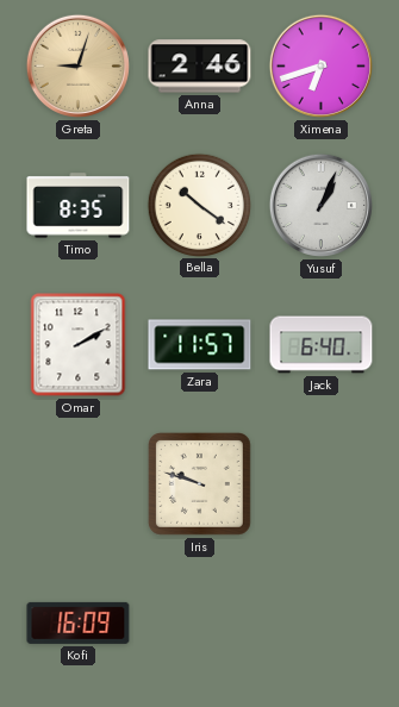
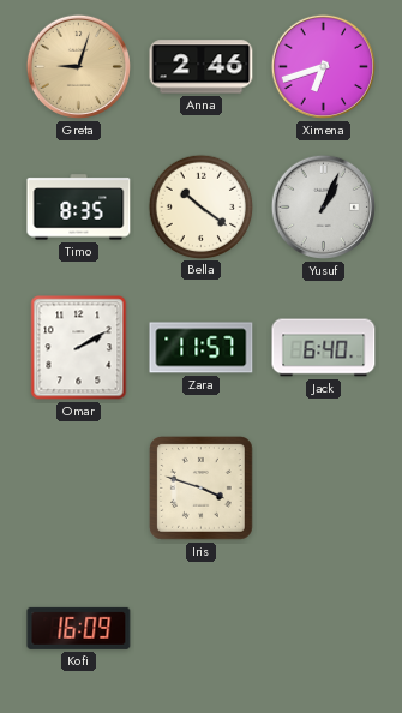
Iris: 9:48 -> 3:48 (202, 489)
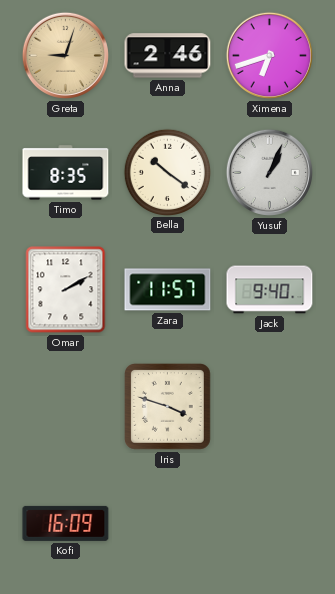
Jack: 6:40 -> 9:40 (270, 290)
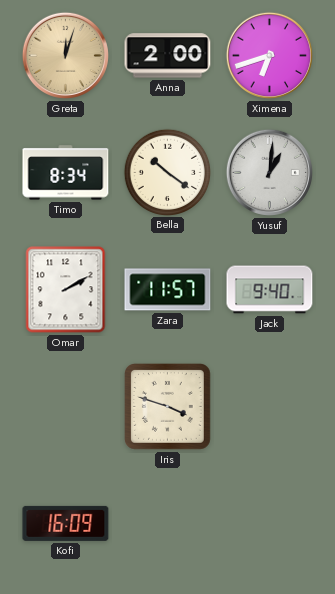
Greta: 9:03 -> 12:03 (65, 55)
Anna: 2:46 -> 2:00 (168, 56)
Timo: 8:35 -> 8:34 (66, 173)
Yusuf: 1:04 -> 1:01 (269, 172)
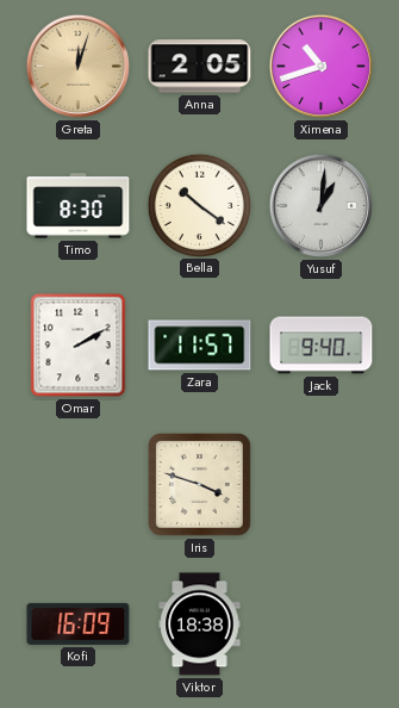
Anna: 2:00 -> 2:05 (200, 67)
Ximena: 6:42 -> 10:42 (320, 66)
Timo: 8:34 -> 8:30 (79, 206)
Viktor: none -> 18:38 (200, 625)
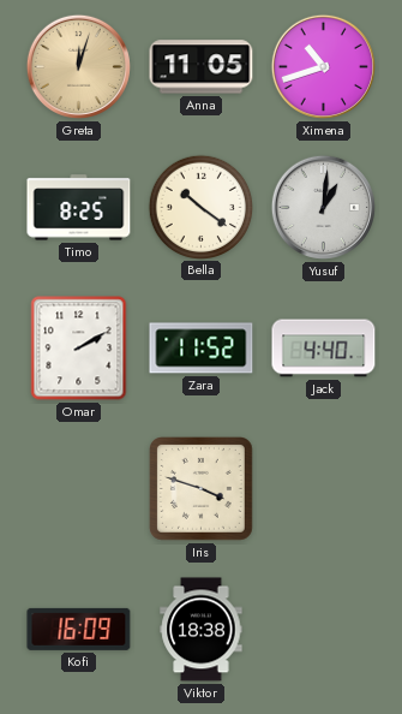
Anna: 2:05 -> 11:05 (202, 67)
Timo: 8:30 -> 8:25 (79, 208)
Zara: 11:57 -> 11:52 (202, 349)
Jack: 9:40 -> 4:40 (324, 349)
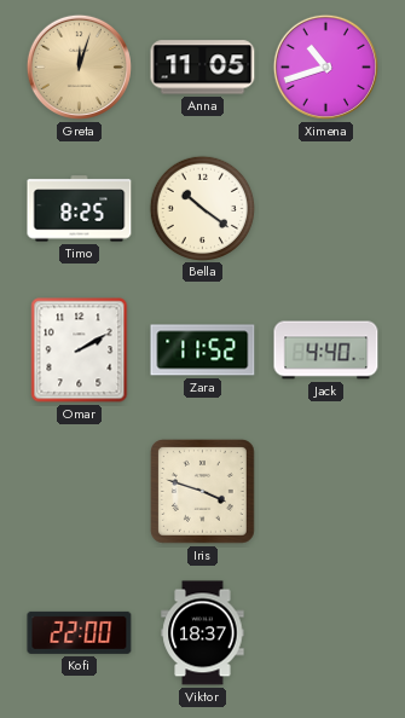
Yusuf: 1:01 -> none (323, 207)
Kofi: 16:09 -> 22:00 (80, 632)
Viktor: 18:38 -> 18:37 (203, 633)
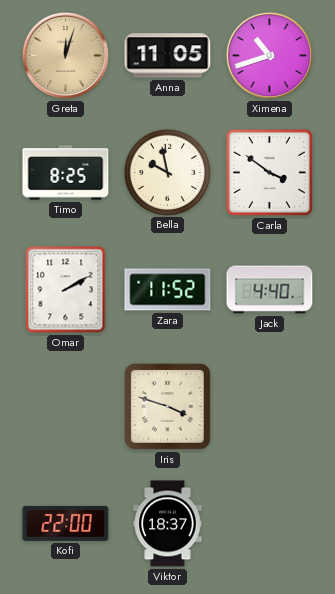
Bella: 10:21 -> 9:58 (167, 172)
Carla: none -> 3:51 (269, 172)
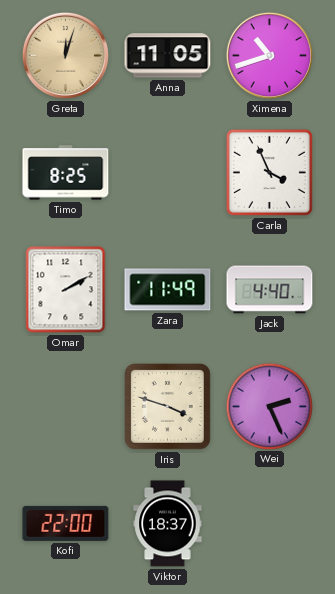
Bella: 9:58 -> none (167, 172)
Carla: 3:51 -> 3:56 (269, 172)
Zara: 11:52 -> 11:49 (168, 290)
Wei: none -> 2:26 (269, 406)
